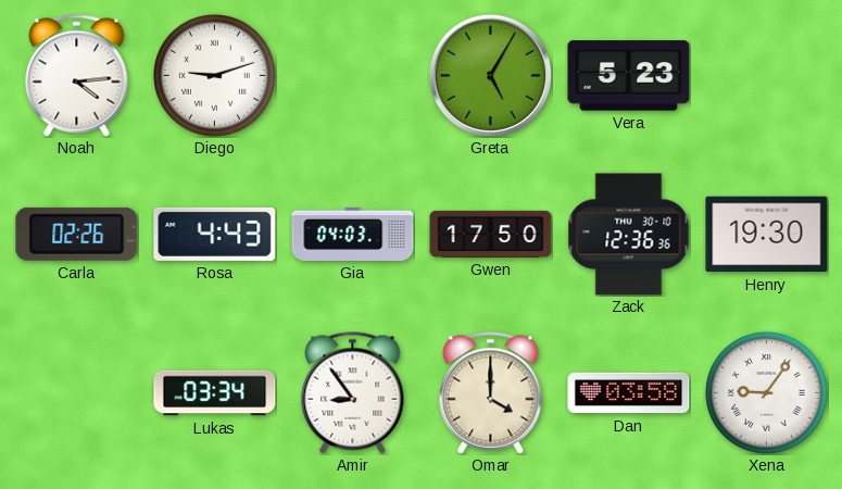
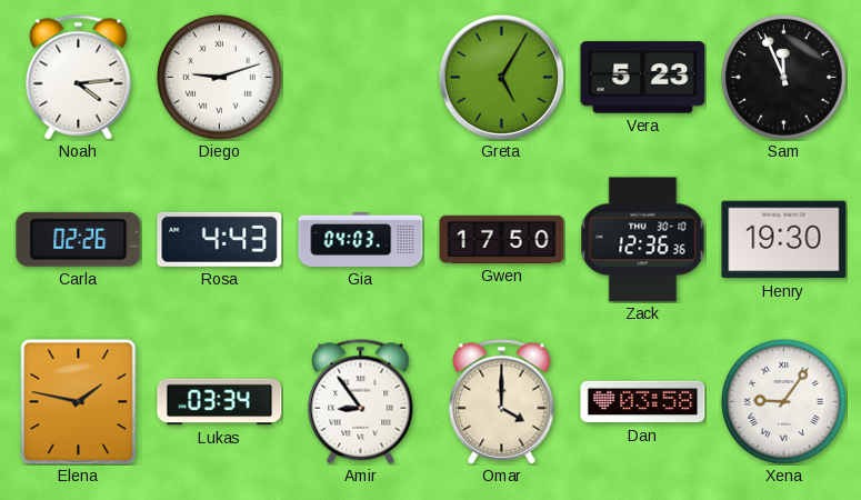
Sam: none -> 11:56 (783, 77)
Elena: none -> 1:47 (79, 401)
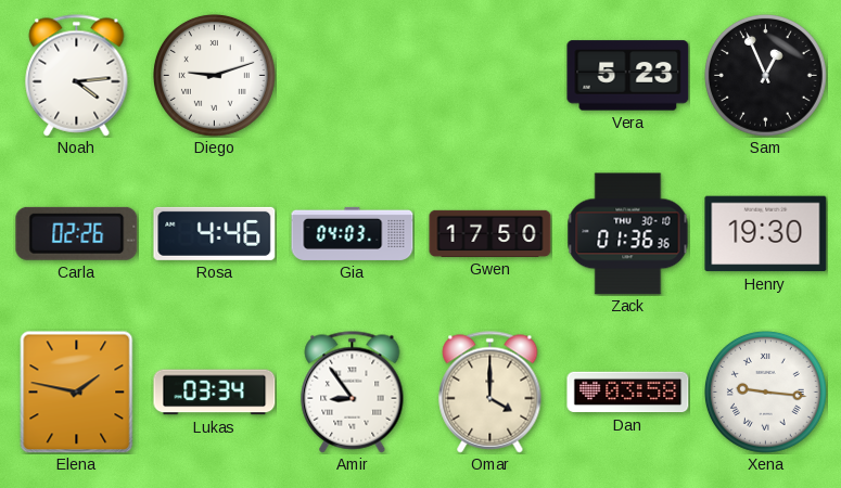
Greta: 5:05 -> none (501, 77)
Sam: 11:56 -> 12:56 (765, 75)
Rosa: 4:43 -> 4:46 (215, 233)
Zack: 12:36 -> 01:36 (628, 234)
Xena: 9:06 -> 9:16 (765, 391)
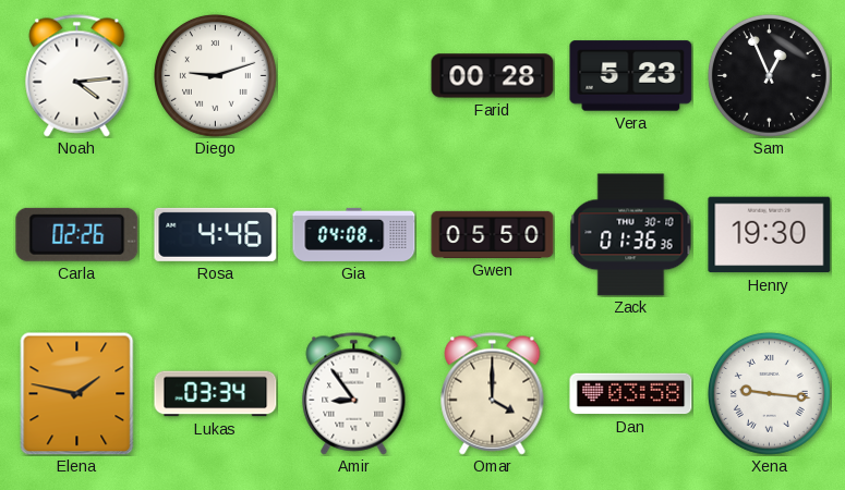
Farid: none -> 00:28 (493, 76)
Gia: 04:03 -> 04:08 (354, 234)
Gwen: 17:50 -> 05:50 (493, 234)
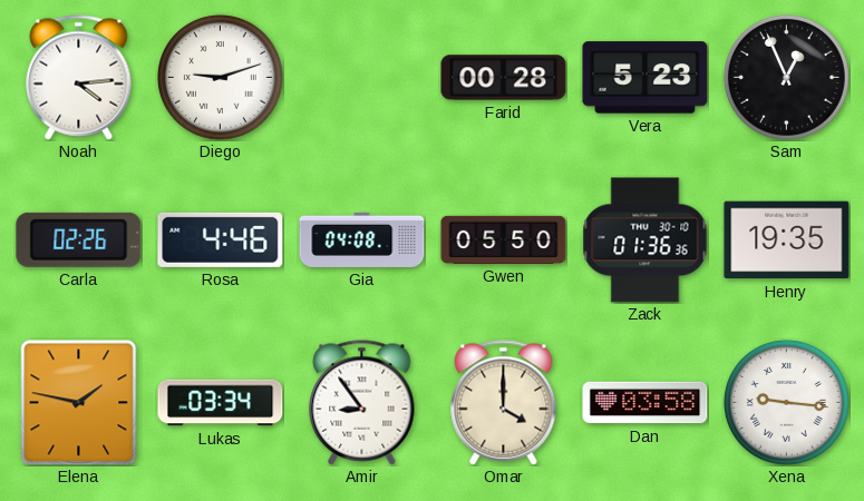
Henry: 19:30 -> 19:35 (787, 240)
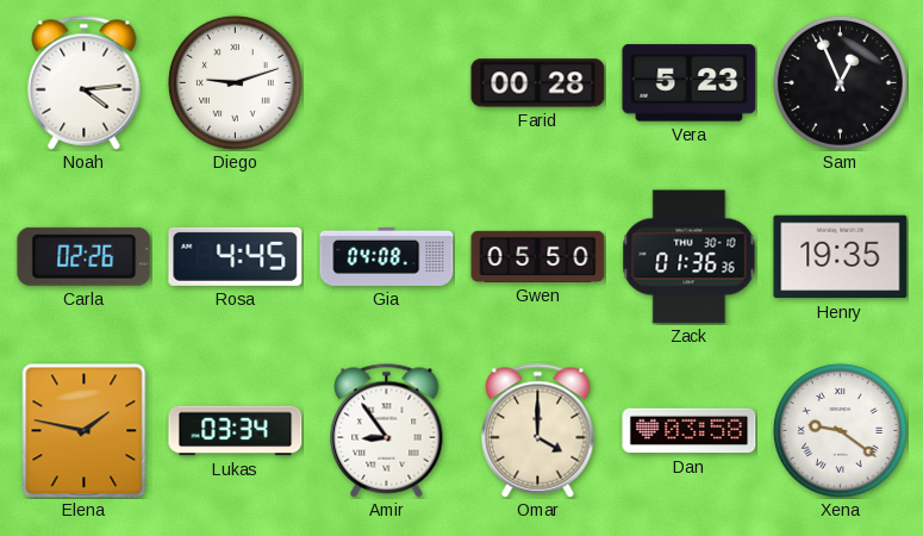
Rosa: 4:46 -> 4:45 (236, 256)
Xena: 9:16 -> 9:21 (840, 430)
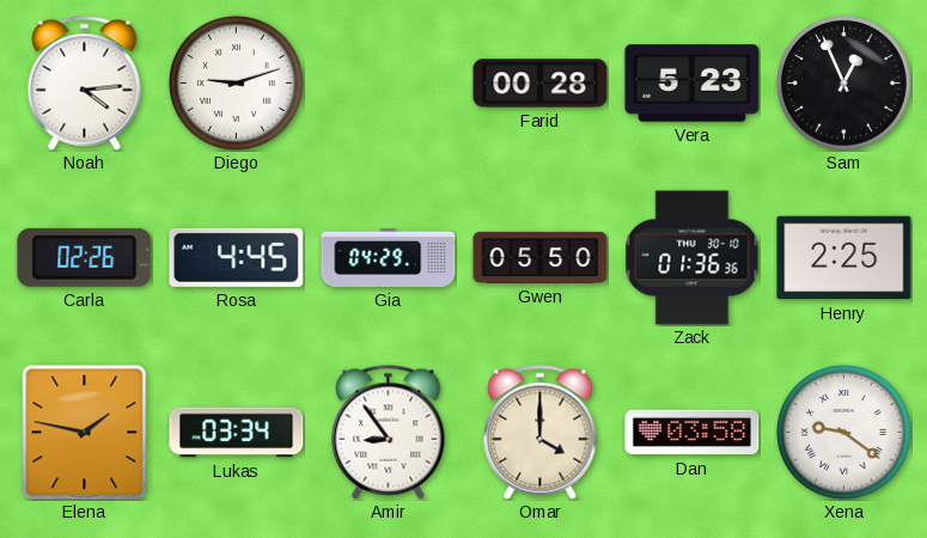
Gia: 04:08 -> 04:29 (389, 257)
Henry: 19:35 -> 2:25 (844, 258)
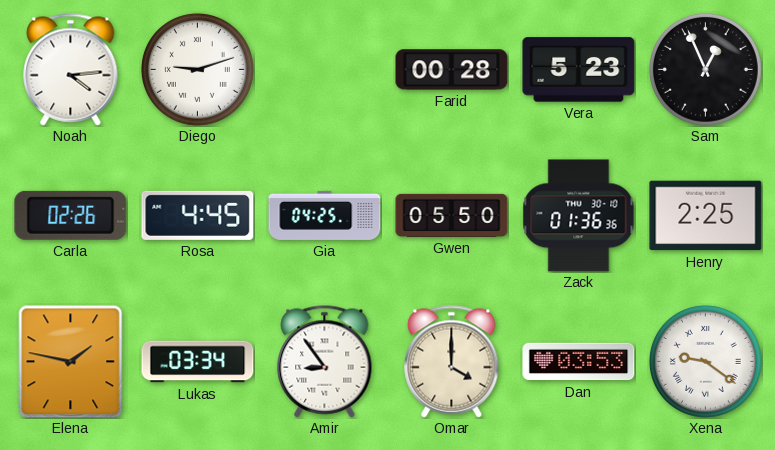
Gia: 04:29 -> 04:25 (325, 215)
Dan: 03:58 -> 03:53 (579, 362)
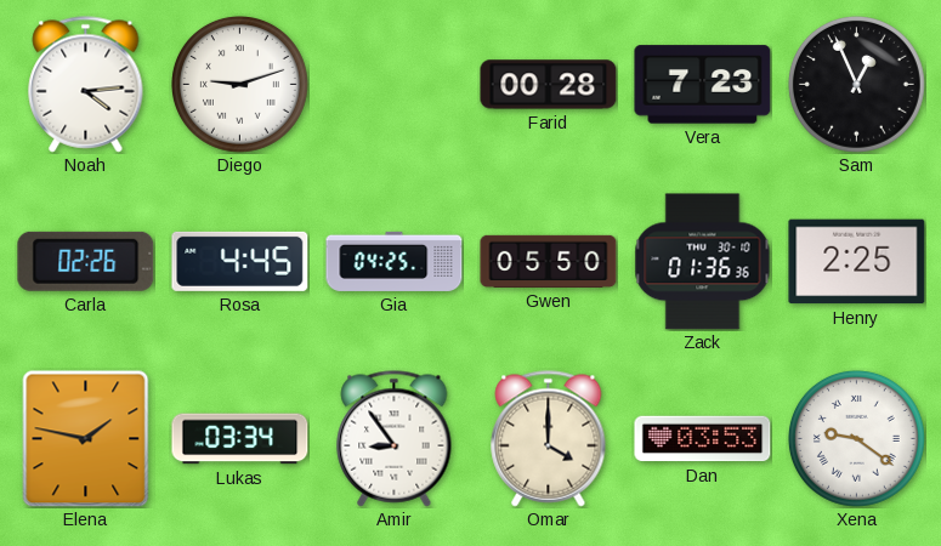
Vera: 5:23 -> 7:23 (703, 85)
